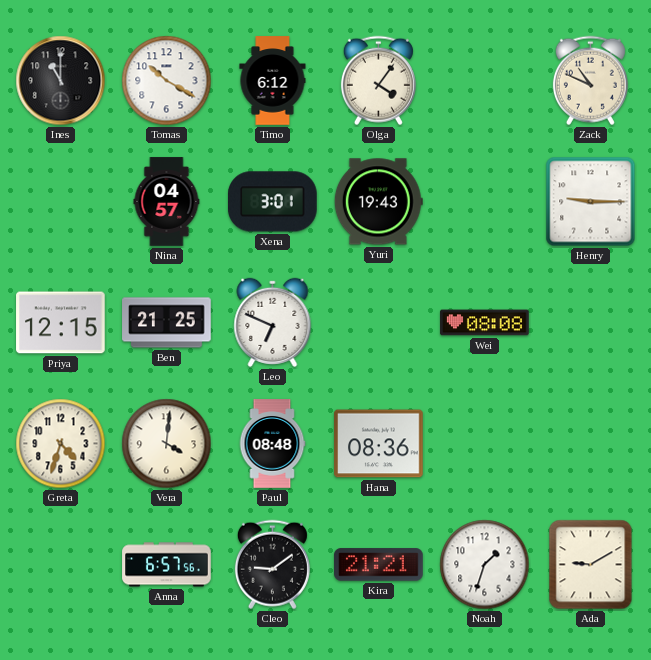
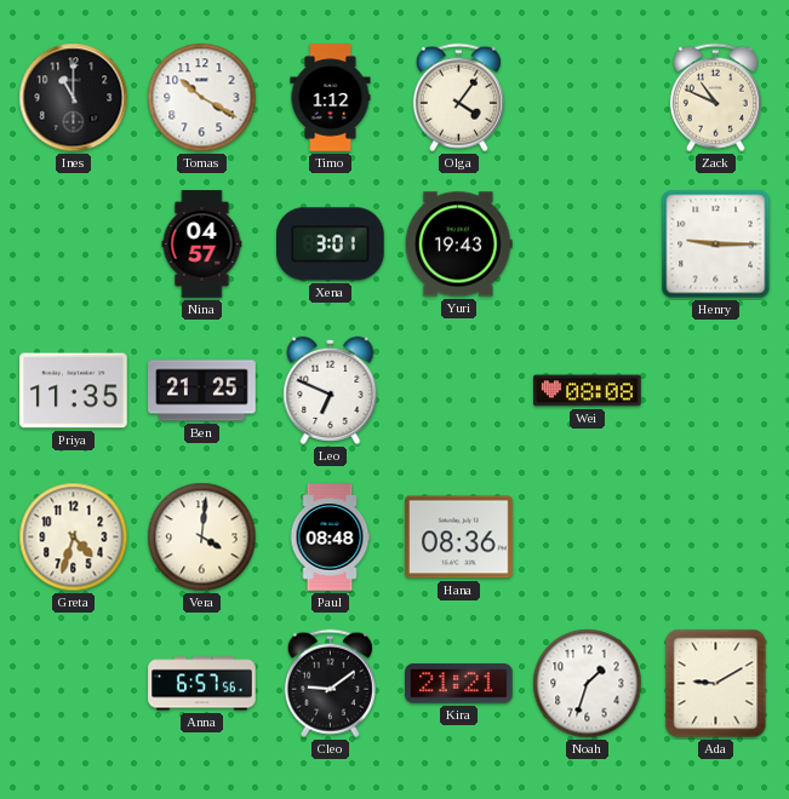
Timo: 6:12 -> 1:12 (331, 98)
Priya: 12:15 -> 11:35 (74, 391)
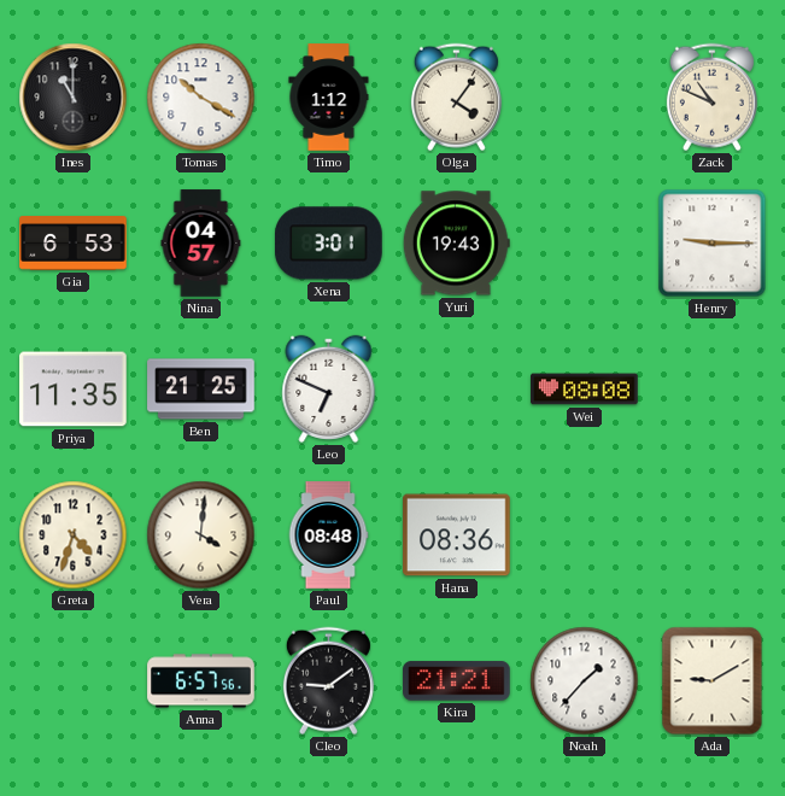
Gia: none -> 6:53 (74, 244)
Noah: 1:33 -> 1:37 (585, 681)
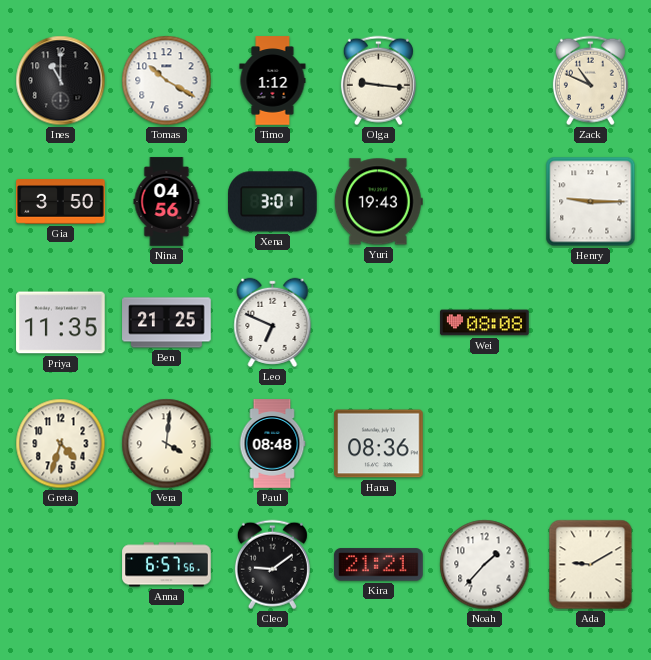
Olga: 4:06 -> 9:16 (378, 81)
Gia: 6:53 -> 3:50 (61, 202)
Nina: 04:57 -> 04:56 (167, 202)
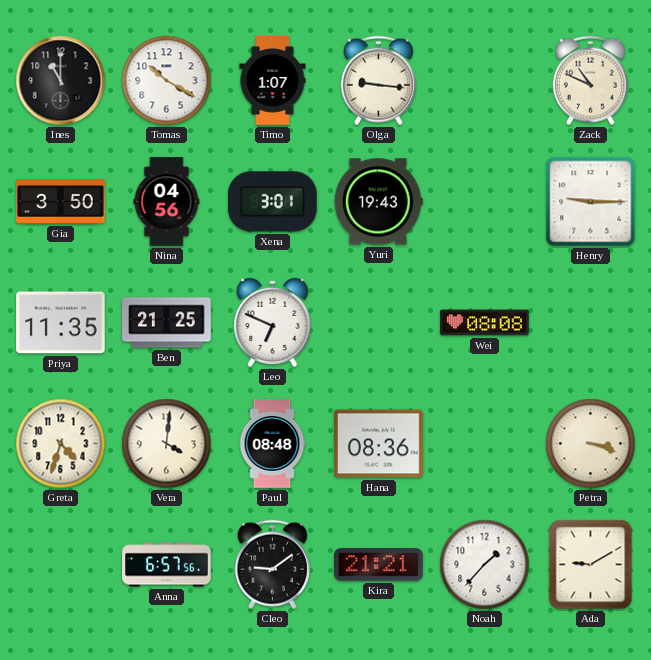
Timo: 1:12 -> 1:07 (273, 81)
Petra: none -> 3:18 (591, 444)
